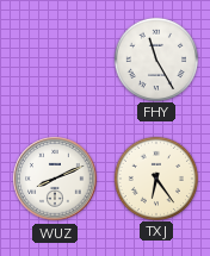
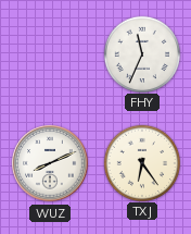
FHY: 11:25 -> 11:34 (141, 53)
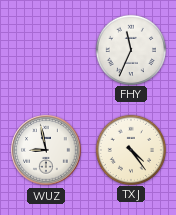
WUZ: 8:11 -> 8:58 (46, 150)
TXJ: 6:24 -> 4:24 (130, 149)
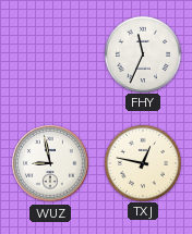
TXJ: 4:24 -> 12:47 (142, 162)
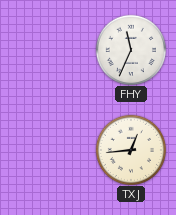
WUZ: 8:58 -> none (50, 163)
TXJ: 12:47 -> 12:44 (130, 149)
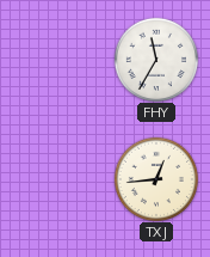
FHY: 11:34 -> 11:35 (155, 59)
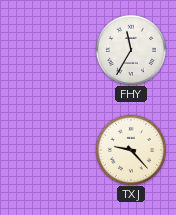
TXJ: 12:44 -> 9:23 (130, 149)
